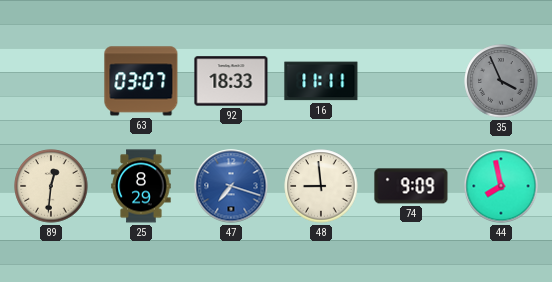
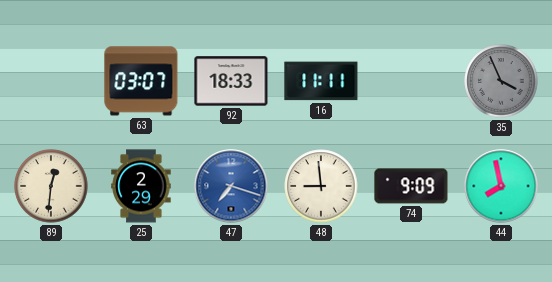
25: 8:29 -> 2:29 (141, 186)
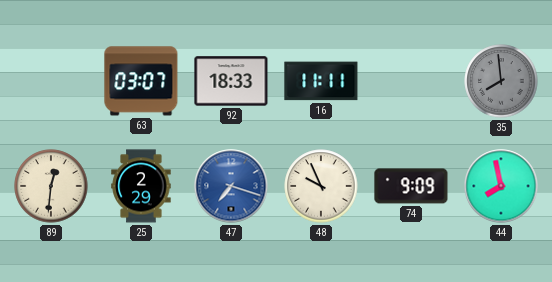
35: 3:56 -> 7:59 (501, 81)
48: 8:59 -> 9:56 (321, 186)
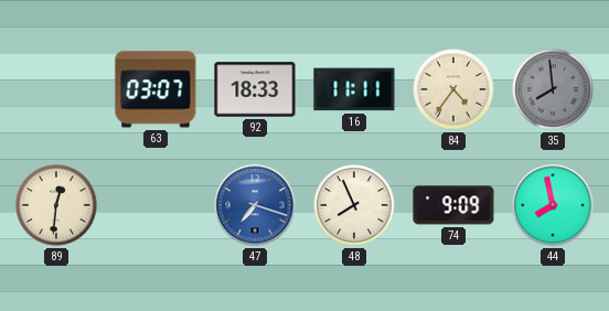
84: none -> 4:36 (453, 89)
25: 2:29 -> none (141, 186)
48: 9:56 -> 7:56 (354, 205)
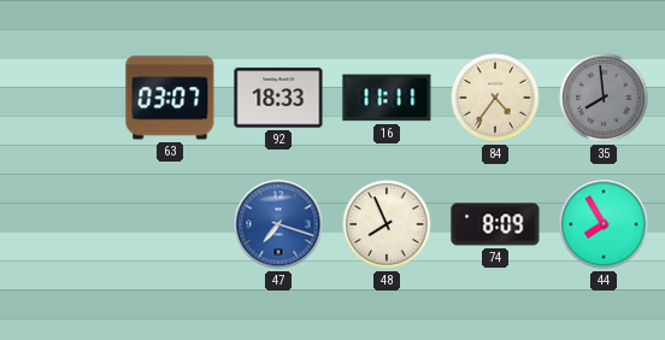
89: 12:31 -> none (56, 205)
74: 9:09 -> 8:09 (495, 224)
44: 7:58 -> 7:55 (604, 224)
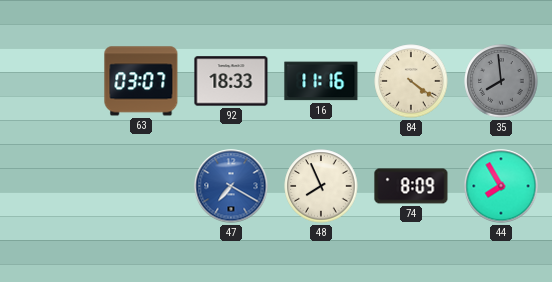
16: 11:11 -> 11:16 (321, 81)
84: 4:36 -> 4:21 (411, 81)
47: 7:18 -> 7:20 (231, 186)
